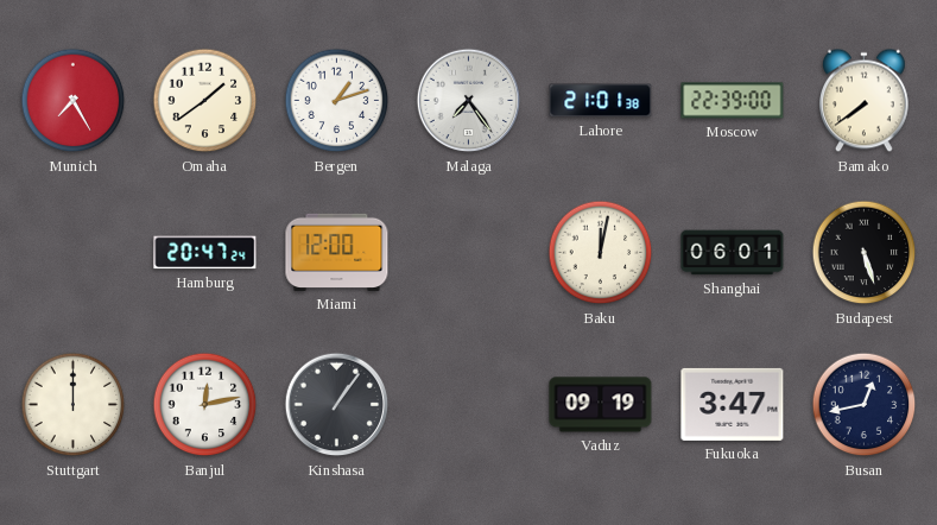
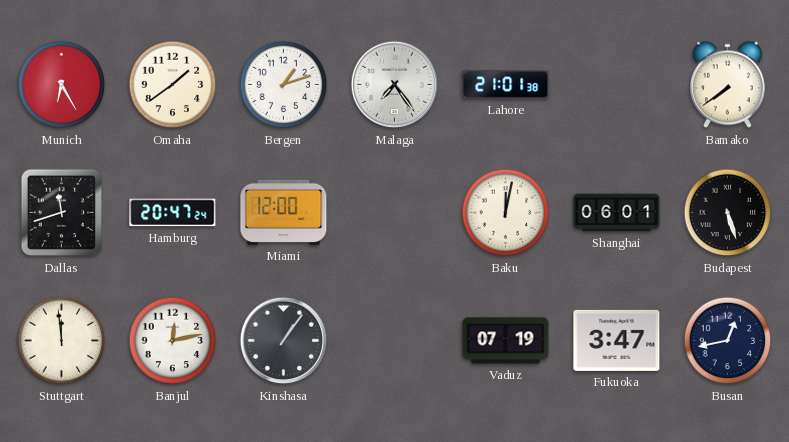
Munich: 7:25 -> 6:25 (62, 85)
Moscow: 22:39 -> none (733, 101)
Dallas: none -> 11:42 (62, 213)
Stuttgart: 12:00 -> 11:59 (62, 341)
Vaduz: 09:19 -> 07:19 (506, 341)
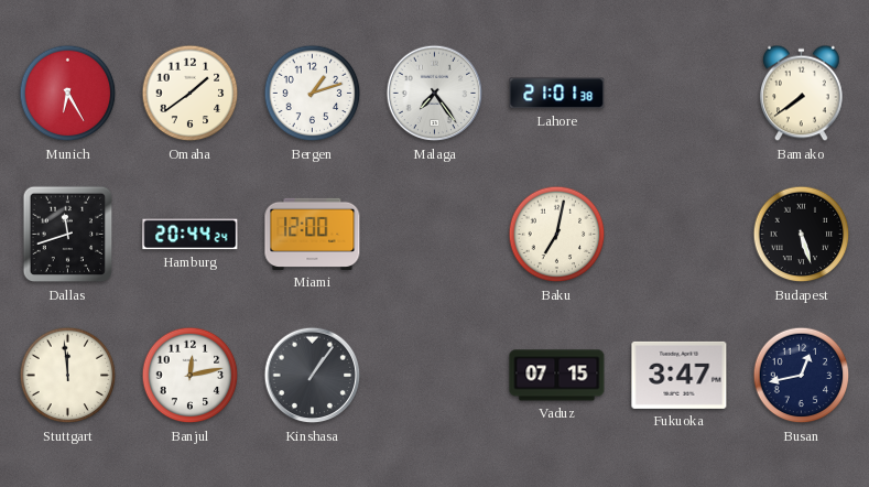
Hamburg: 20:47 -> 20:44 (191, 235)
Baku: 12:02 -> 7:02 (557, 235)
Shanghai: 06:01 -> none (617, 213)
Vaduz: 07:19 -> 07:15 (557, 376)
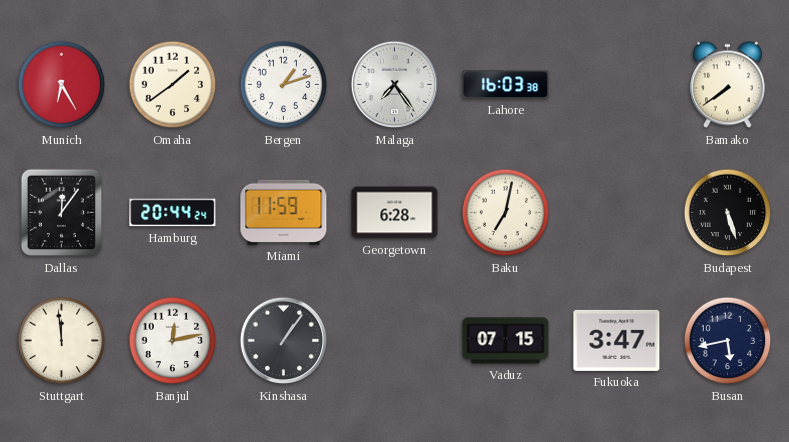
Lahore: 21:01 -> 16:03 (506, 85)
Dallas: 11:42 -> 12:06 (62, 213)
Miami: 12:00 -> 11:59 (284, 212)
Georgetown: none -> 6:28 (395, 213)
Busan: 12:43 -> 5:43 (728, 341)
